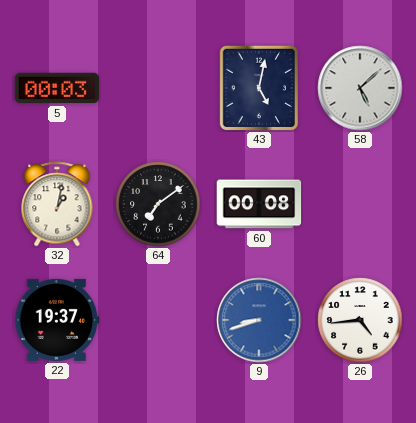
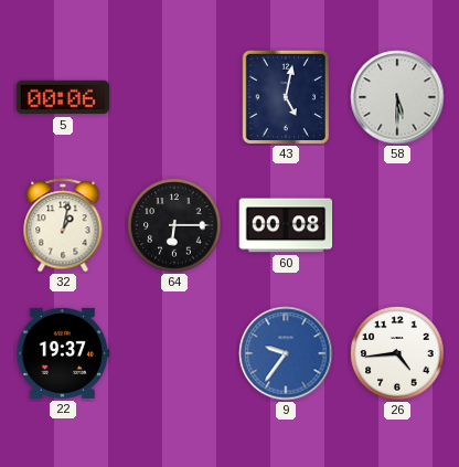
5: 00:03 -> 00:06 (63, 97)
58: 5:08 -> 5:30 (397, 97)
64: 7:09 -> 6:15 (174, 225)
9: 8:42 -> 9:36 (286, 353)
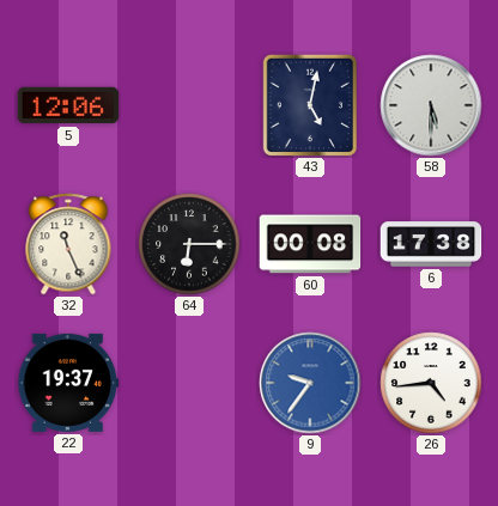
5: 00:06 -> 12:06 (68, 105)
32: 1:02 -> 11:26 (68, 244)
6: none -> 17:38 (431, 244)
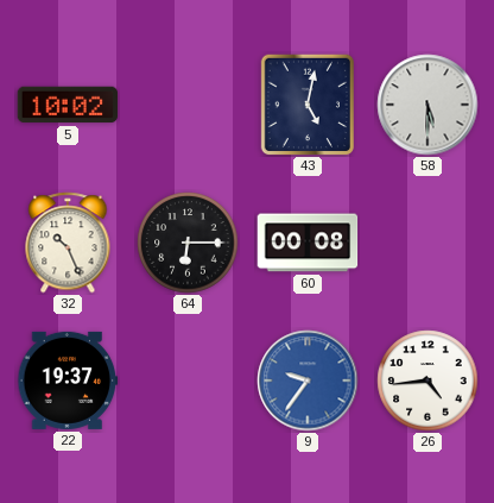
5: 12:06 -> 10:02 (68, 105)
32: 11:26 -> 10:26 (68, 243)
6: 17:38 -> none (431, 244)
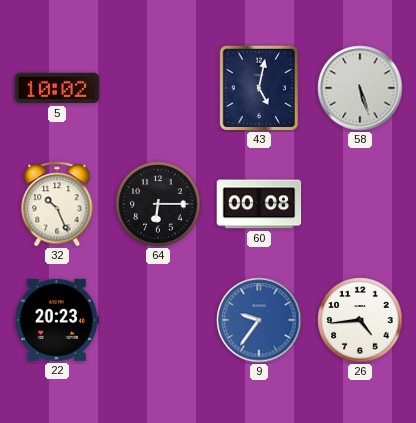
58: 5:30 -> 5:27 (360, 88)
22: 19:37 -> 20:23 (57, 320)
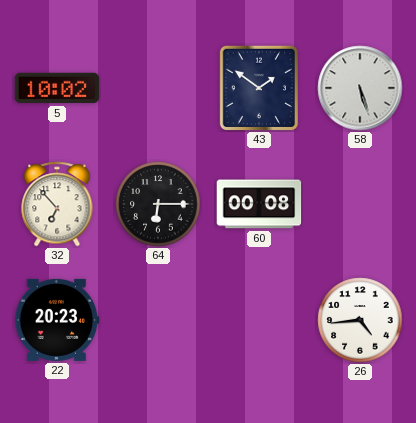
43: 5:02 -> 1:51 (258, 88)
32: 10:26 -> 6:53 (57, 204)
9: 9:36 -> none (259, 320)
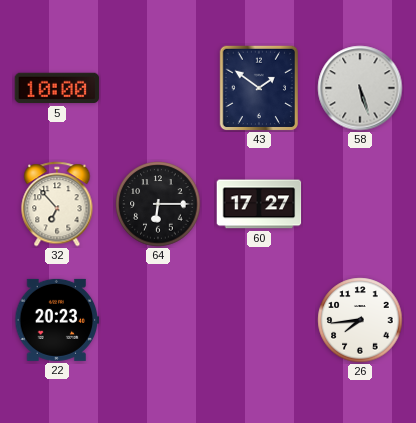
5: 10:02 -> 10:00 (57, 88)
60: 00:08 -> 17:27 (259, 204)
26: 4:44 -> 7:44 (360, 320)
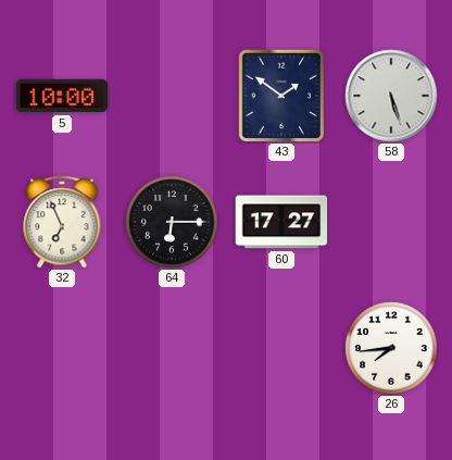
32: 6:53 -> 6:56 (62, 222)
22: 20:23 -> none (57, 320)
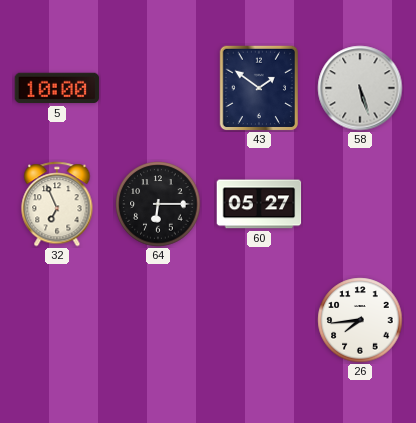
60: 17:27 -> 05:27 (259, 204)
